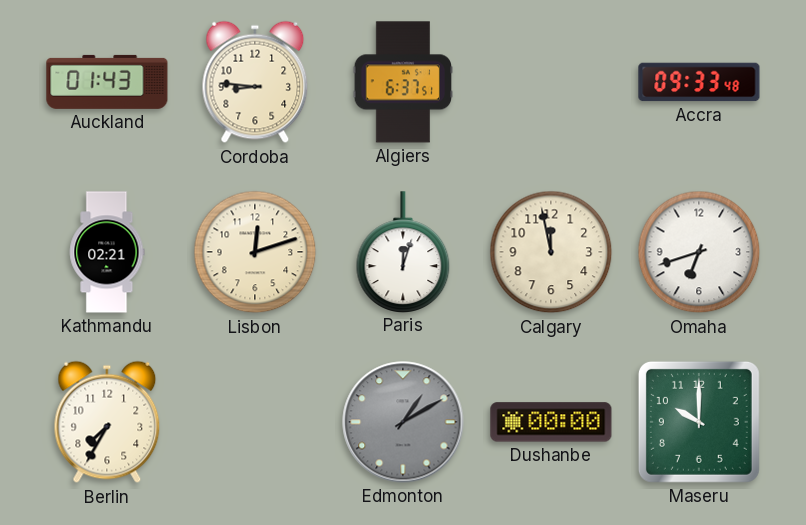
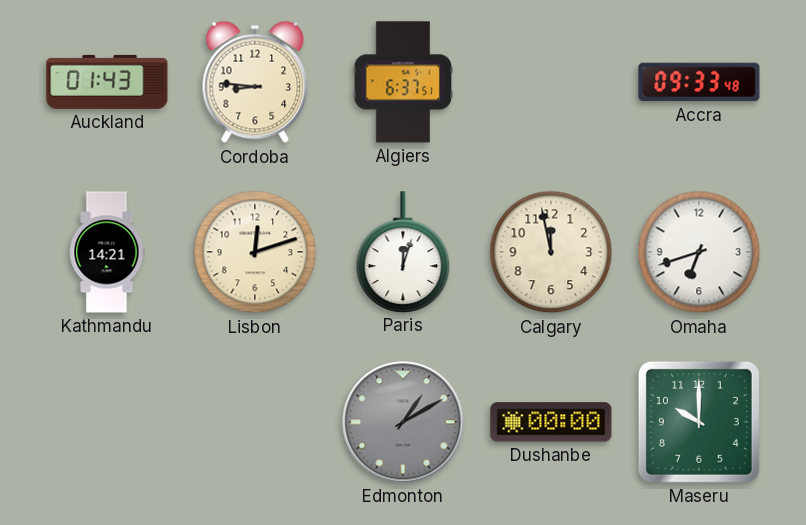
Kathmandu: 02:21 -> 14:21 (107, 252)
Berlin: 7:35 -> none (107, 422)
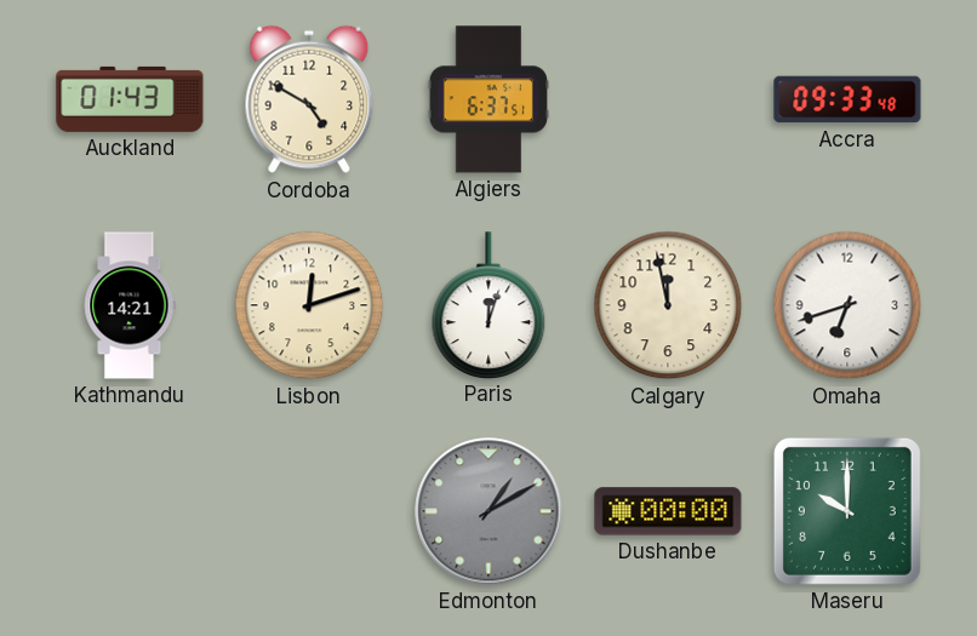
Cordoba: 8:46 -> 4:50 (309, 99)
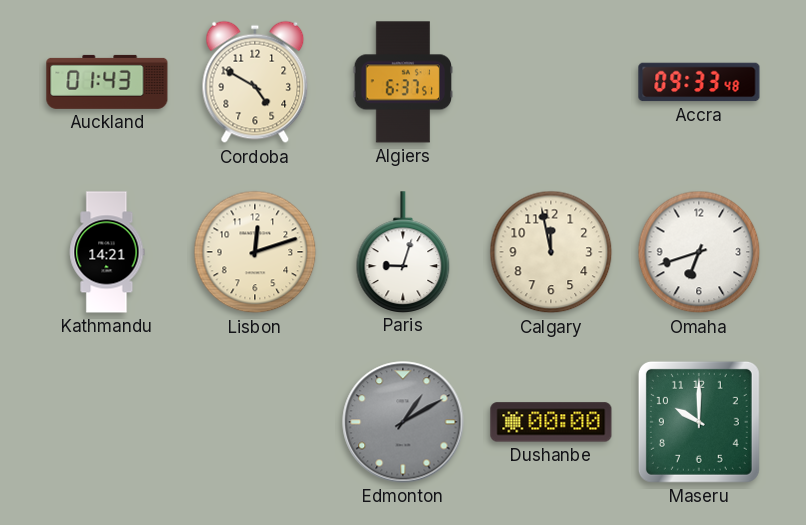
Paris: 12:03 -> 9:03 (403, 252)
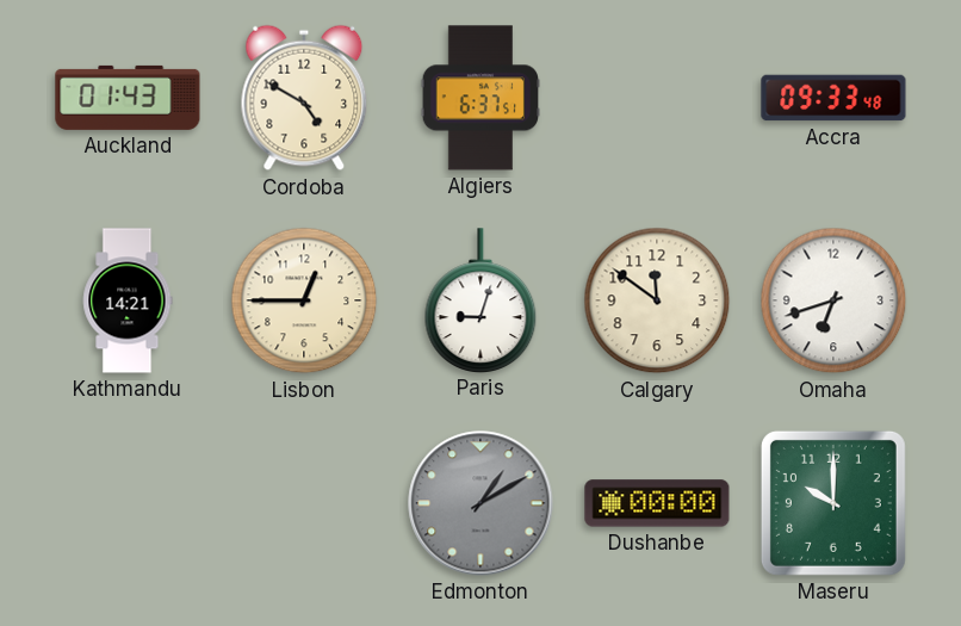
Lisbon: 12:12 -> 12:45 (304, 300)
Calgary: 11:58 -> 11:51 (657, 300)
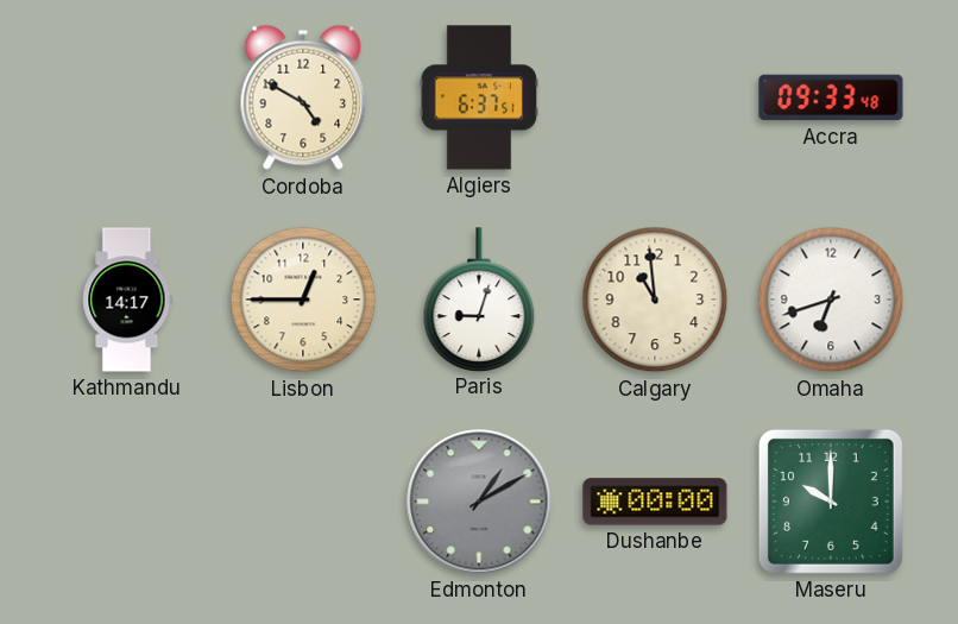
Auckland: 01:43 -> none (128, 98)
Kathmandu: 14:21 -> 14:17 (127, 300)
Calgary: 11:51 -> 10:59 (655, 300)
